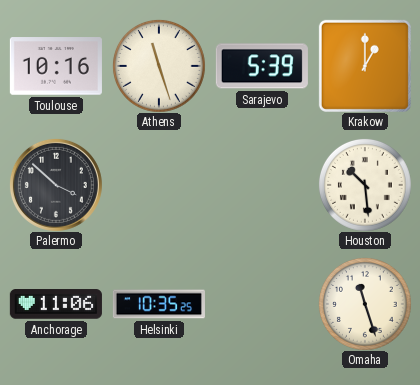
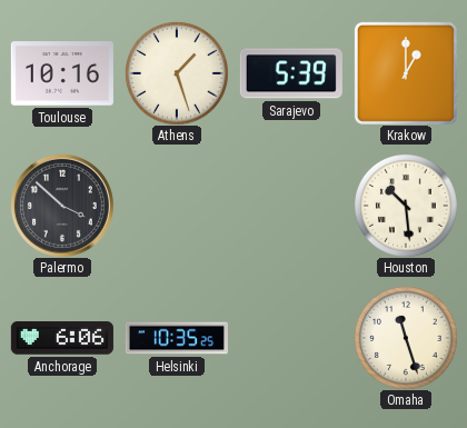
Athens: 11:27 -> 1:27 (177, 73)
Anchorage: 11:06 -> 6:06 (62, 338)
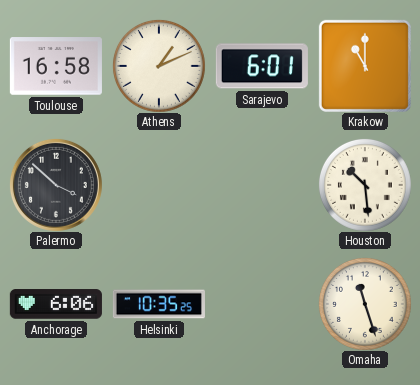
Toulouse: 10:16 -> 16:58 (56, 66)
Athens: 1:27 -> 1:11 (159, 66)
Sarajevo: 5:39 -> 6:01 (262, 66)
Krakow: 1:00 -> 11:00 (365, 66)
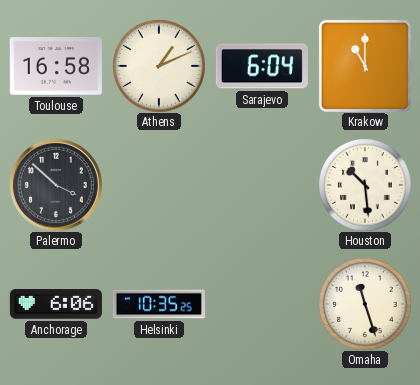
Sarajevo: 6:01 -> 6:04 (262, 66)
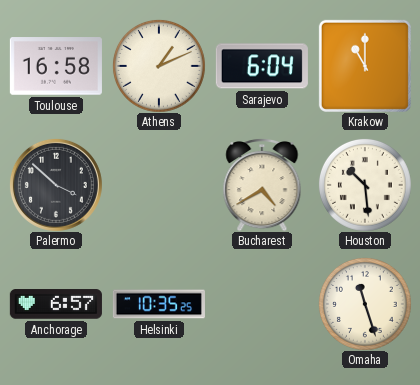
Bucharest: none -> 4:40 (262, 185)
Anchorage: 6:06 -> 6:57 (56, 304)
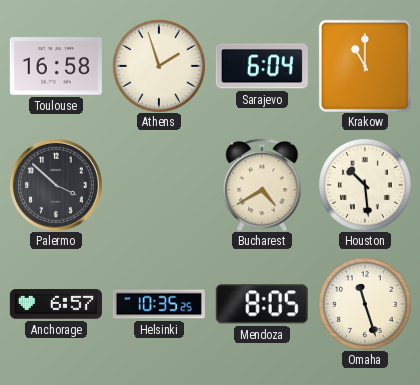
Athens: 1:11 -> 1:57 (159, 66)
Mendoza: none -> 8:05 (262, 304)
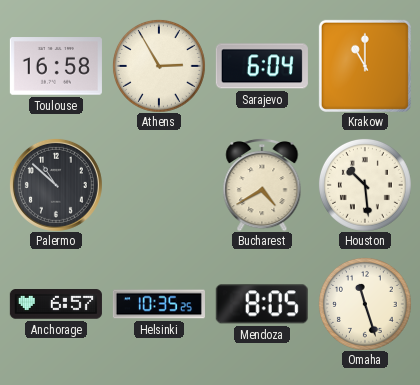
Athens: 1:57 -> 2:55 (159, 66)
Palermo: 3:52 -> 10:52 (56, 185)
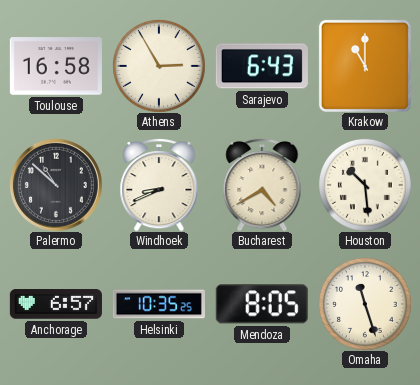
Sarajevo: 6:04 -> 6:43 (262, 66)
Windhoek: none -> 8:41 (159, 185)
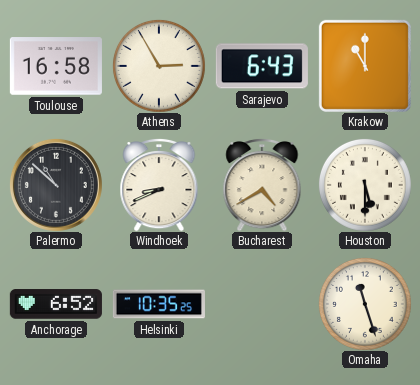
Houston: 10:29 -> 5:30 (365, 185)
Anchorage: 6:57 -> 6:52 (56, 304)
Mendoza: 8:05 -> none (262, 304)
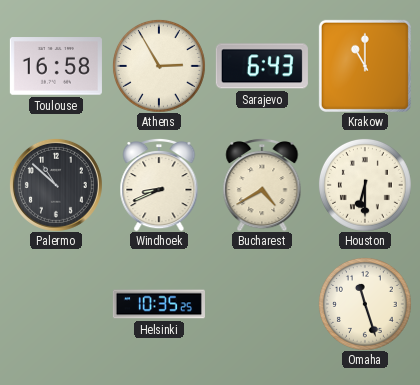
Houston: 5:30 -> 6:30 (365, 185)
Anchorage: 6:52 -> none (56, 304)
